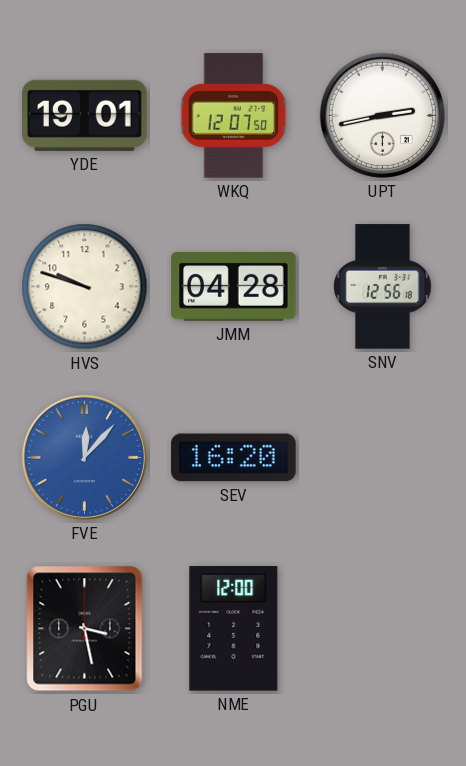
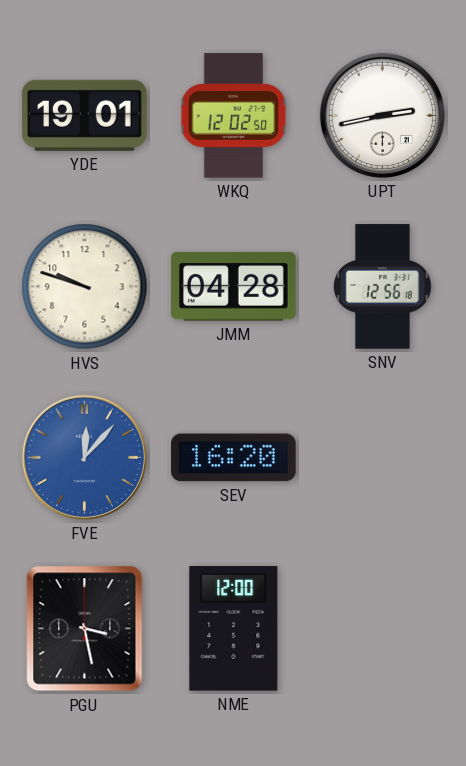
WKQ: 12:07 -> 12:02 (234, 116)
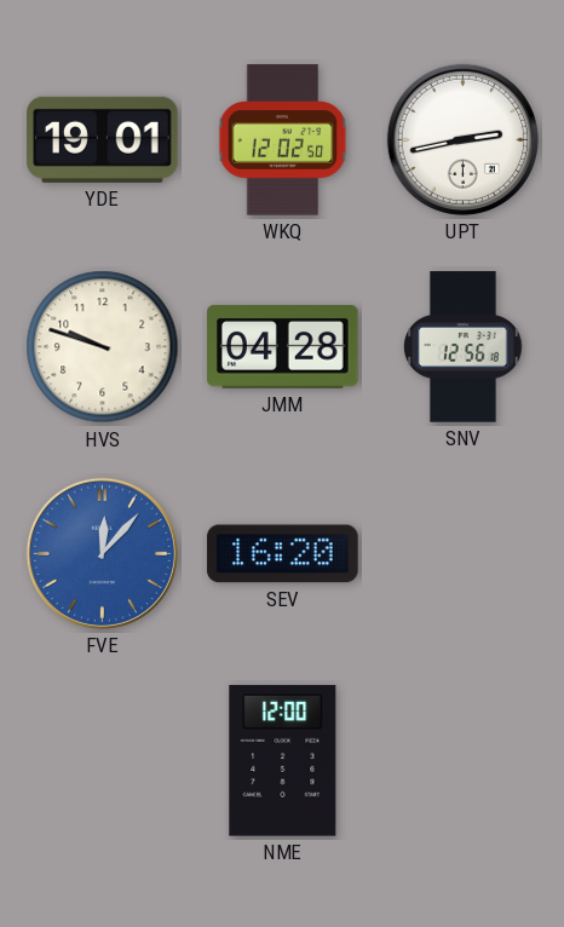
PGU: 3:28 -> none (85, 629)
